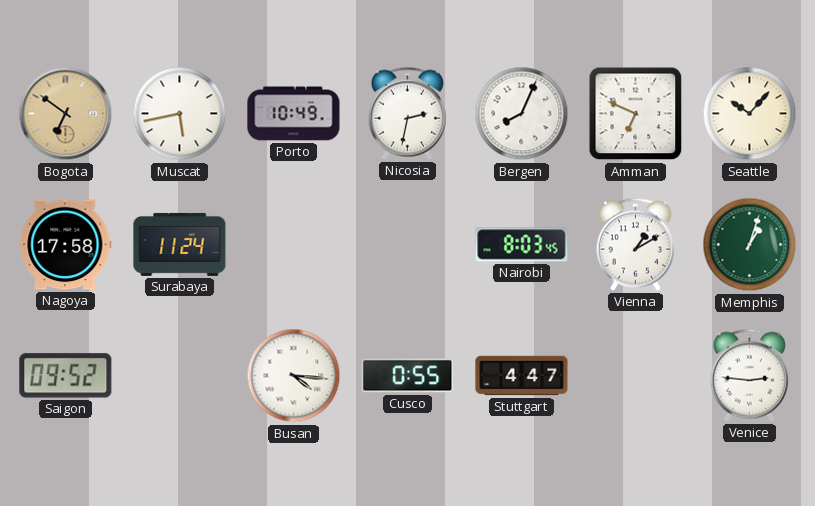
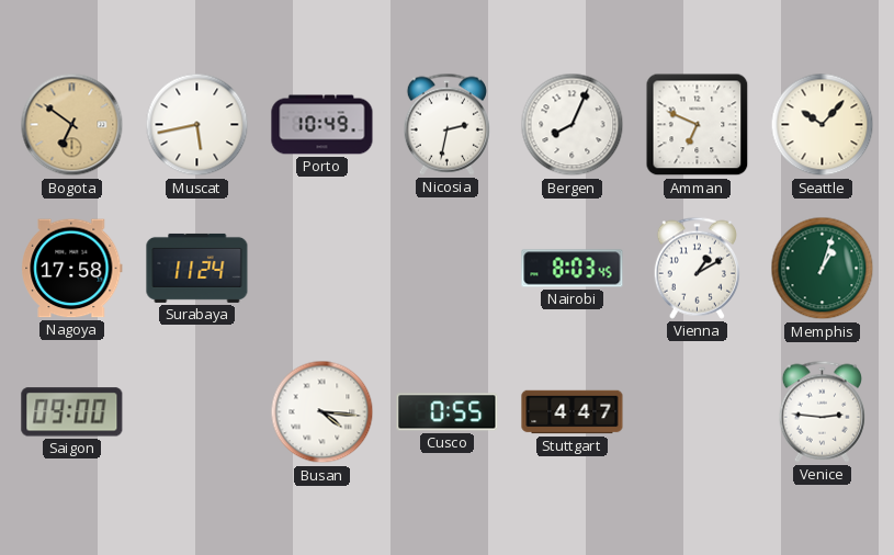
Saigon: 09:52 -> 09:00 (72, 412)
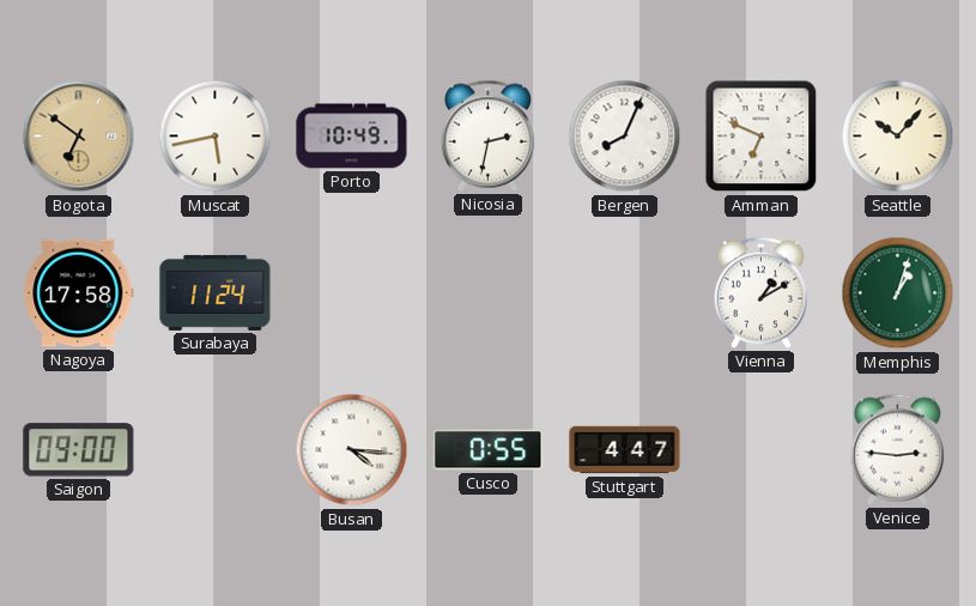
Nairobi: 8:03 -> none (573, 269)
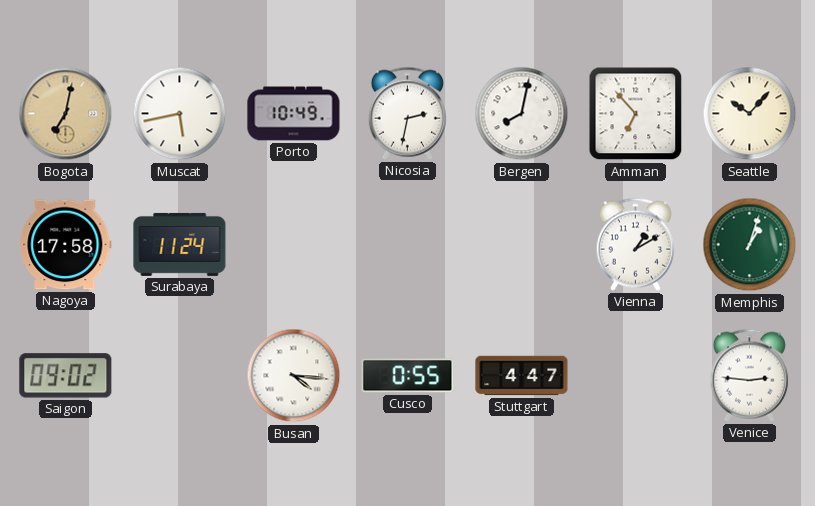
Bogota: 6:51 -> 7:02 (66, 114)
Bergen: 8:04 -> 8:02 (522, 114)
Amman: 6:49 -> 6:53 (636, 114)
Saigon: 09:00 -> 09:02 (66, 376)
